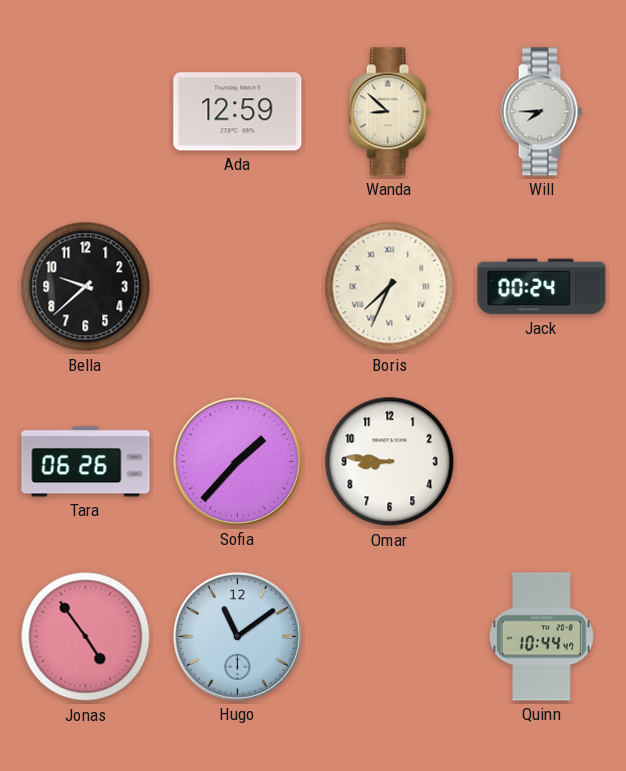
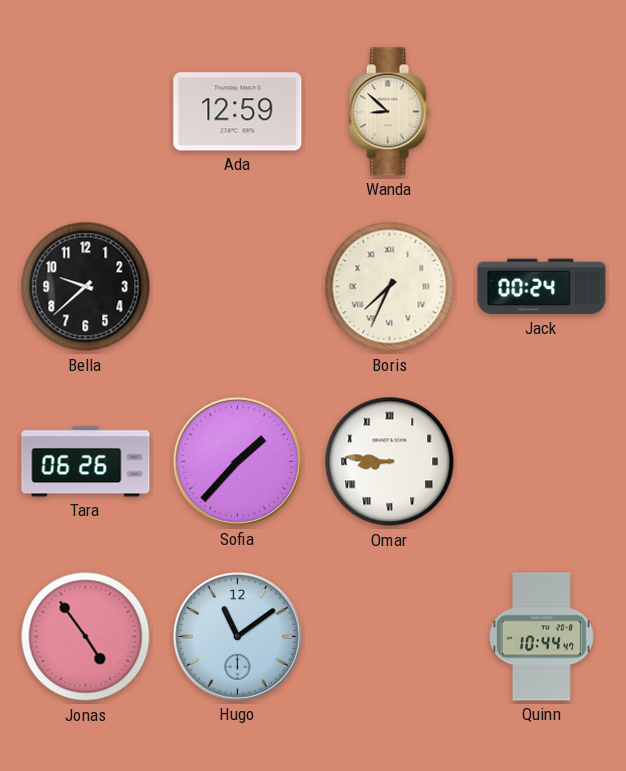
Will: 7:45 -> none (541, 112)
Omar numerals: Arabic -> Roman (390, 462)
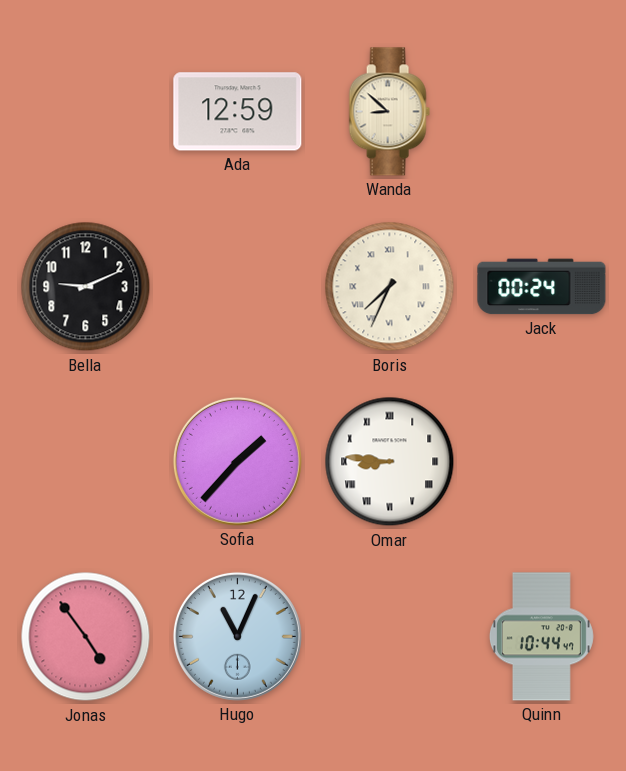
Bella: 9:38 -> 9:11 (86, 287)
Tara: 06:26 -> none (86, 462)
Hugo: 11:09 -> 11:04 (237, 636)
